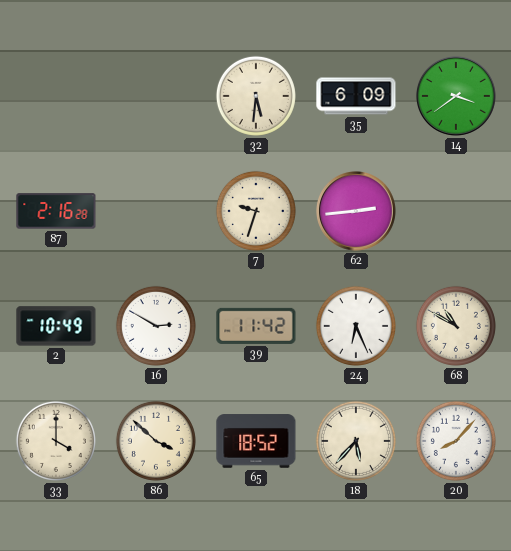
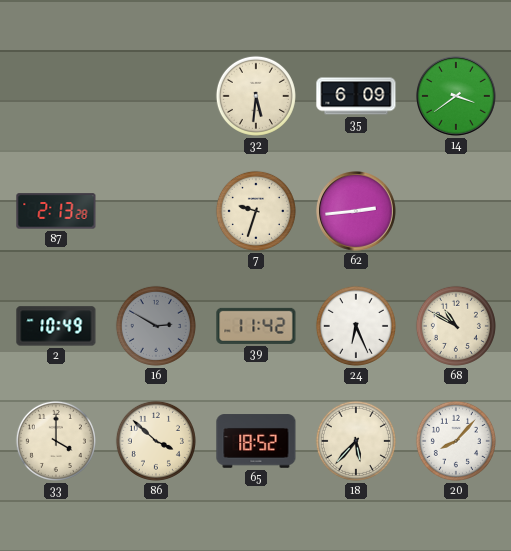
87: 2:16 -> 2:13 (56, 211)
16 dial: white -> grey (156, 326)
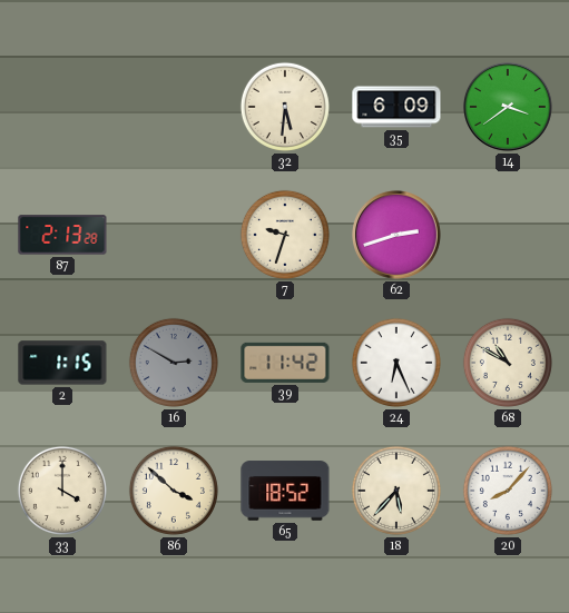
62: 2:44 -> 2:42 (396, 235)
2: 10:49 -> 1:15 (62, 363)
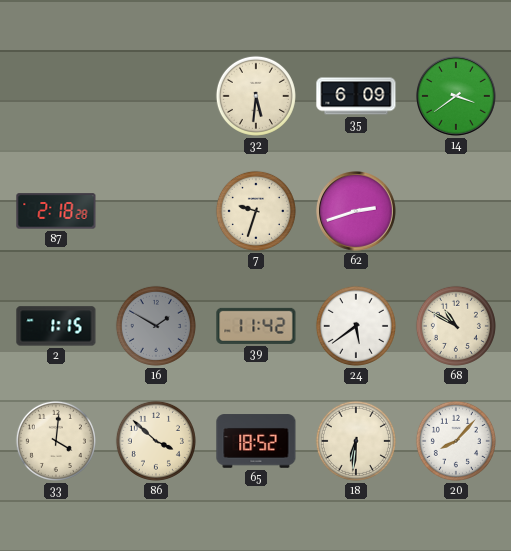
87: 2:13 -> 2:18 (56, 211)
16: 2:50 -> 1:50 (156, 326)
24: 6:26 -> 5:39 (356, 326)
33: 4:00 -> 4:01 (56, 441)
18: 5:37 -> 6:31 (356, 441)
